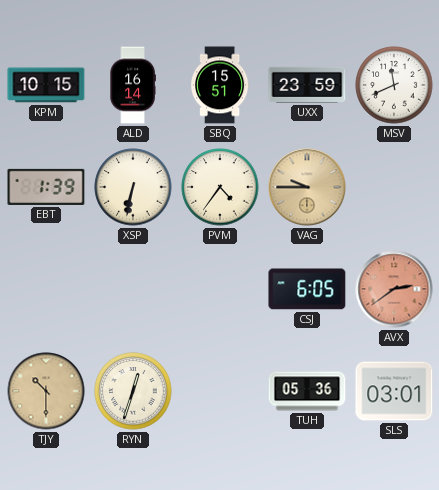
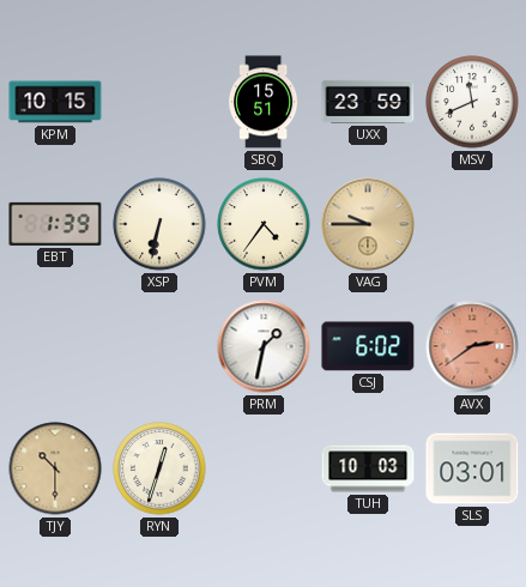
ALD: 16:14 -> none (133, 85)
PRM: none -> 1:32 (264, 346)
CSJ: 6:05 -> 6:02 (368, 346)
TUH: 05:36 -> 10:03 (368, 468)
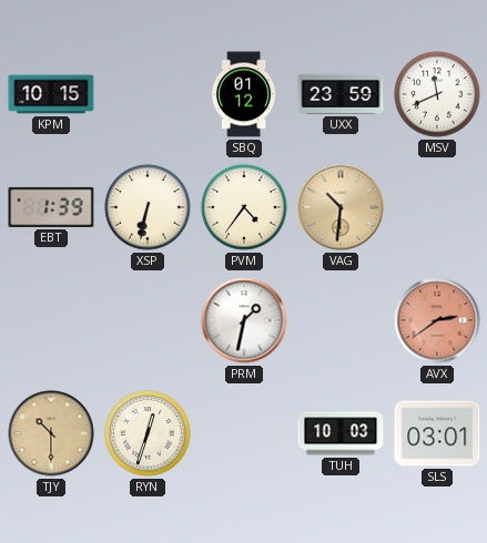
SBQ: 15:51 -> 01:12 (245, 94)
VAG: 9:45 -> 10:31 (341, 207)
CSJ: 6:02 -> none (368, 346)
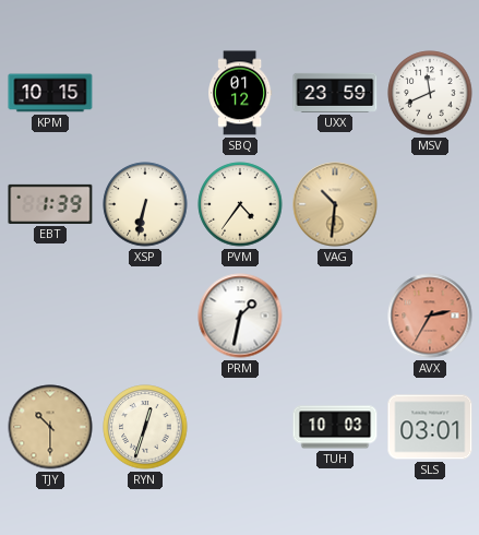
AVX: 2:39 -> 2:35 (430, 316)
